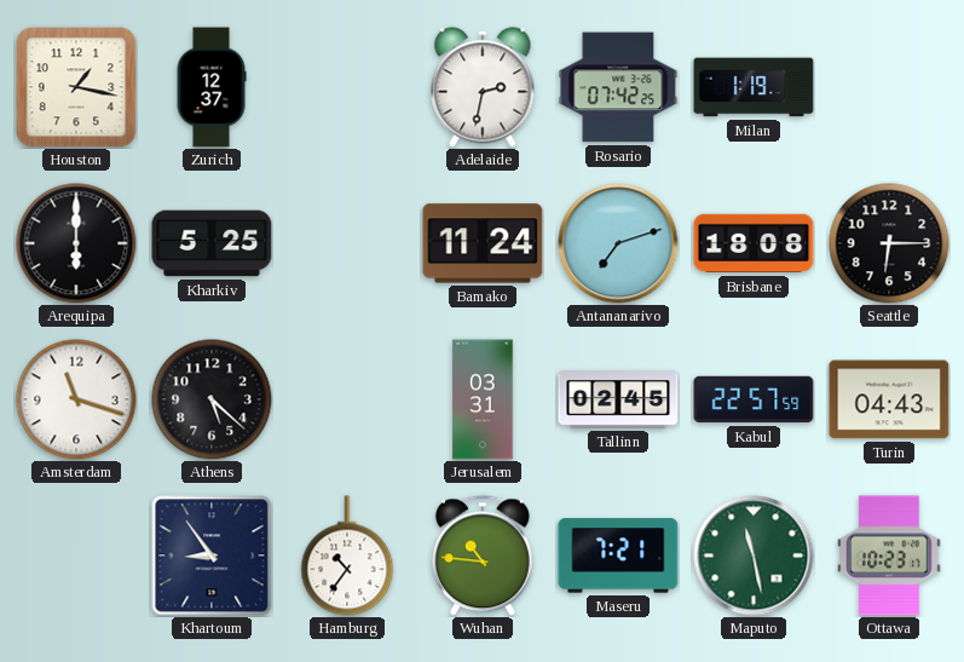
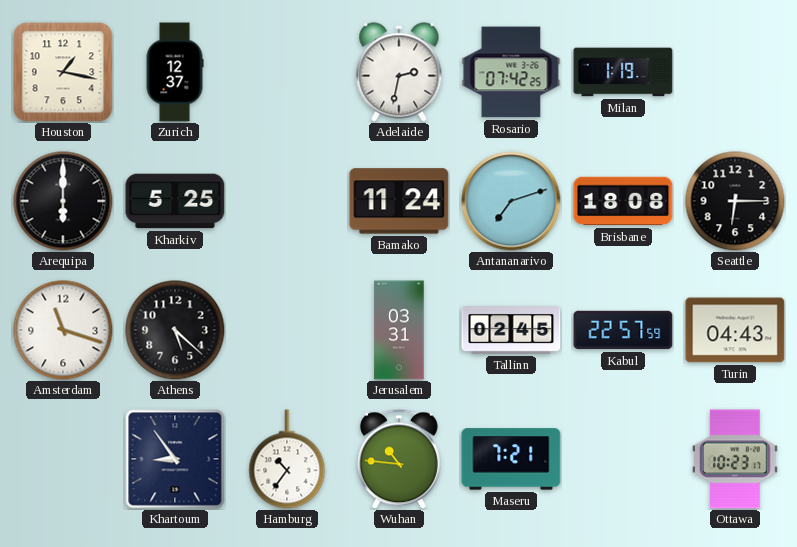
Maputo: 11:28 -> none (754, 555)
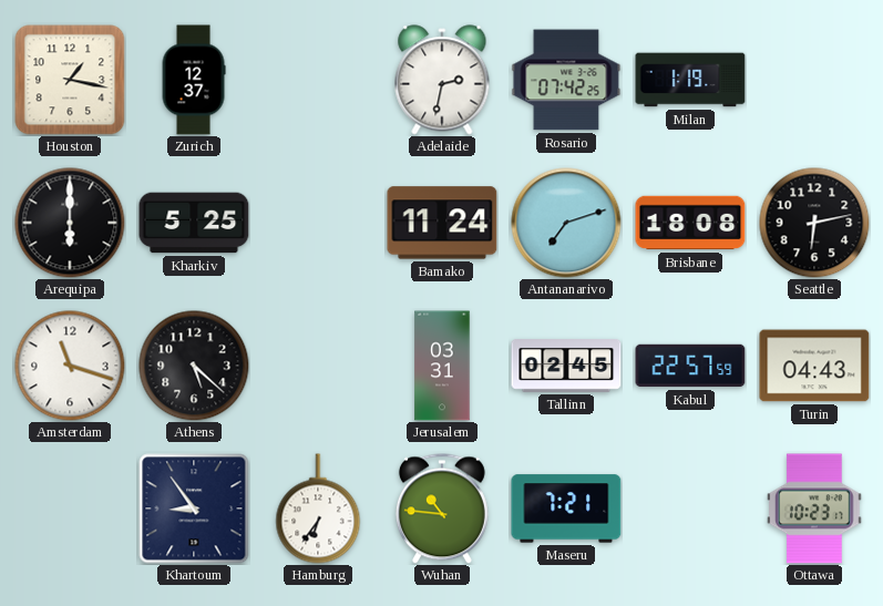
Seattle: 6:15 -> 6:13 (814, 223)
Hamburg: 10:36 -> 6:36 (318, 509)
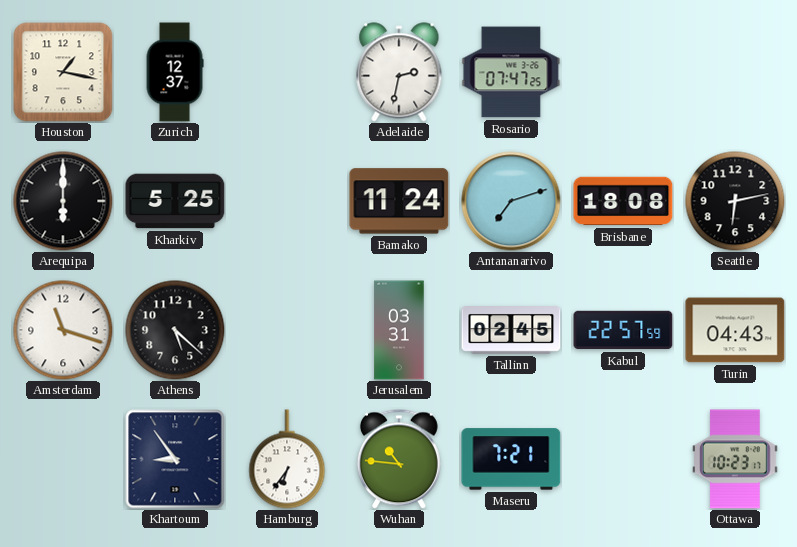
Rosario: 07:42 -> 07:47 (511, 72)
Milan: 1:19 -> none (690, 80)
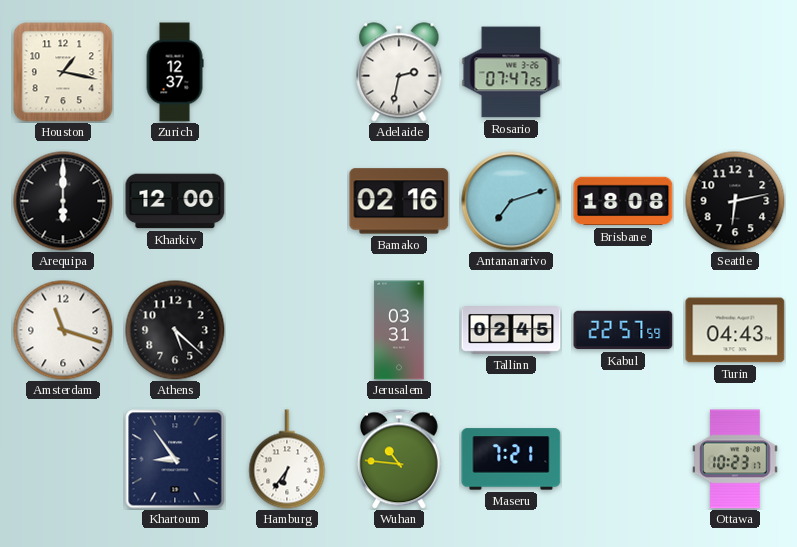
Kharkiv: 5:25 -> 12:00 (175, 201)
Bamako: 11:24 -> 02:16 (399, 201)
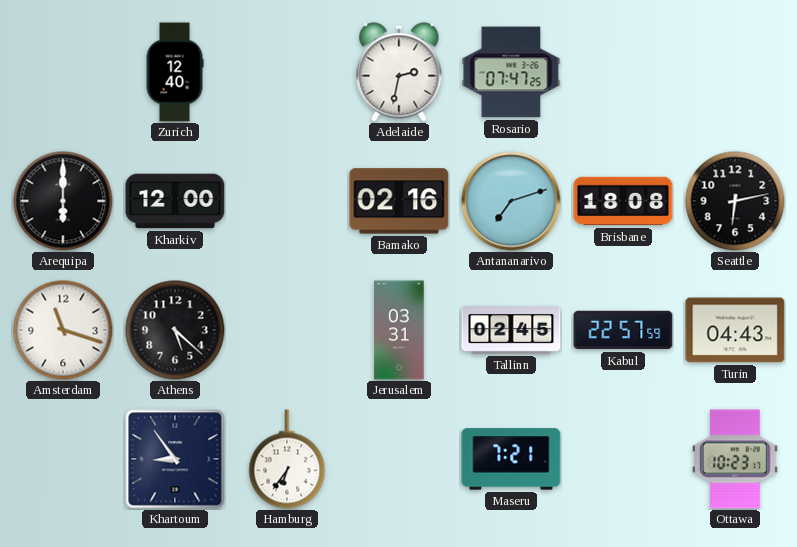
Houston: 1:17 -> none (63, 72)
Zurich: 12:37 -> 12:40 (175, 72)
Wuhan: 10:46 -> none (399, 459)
